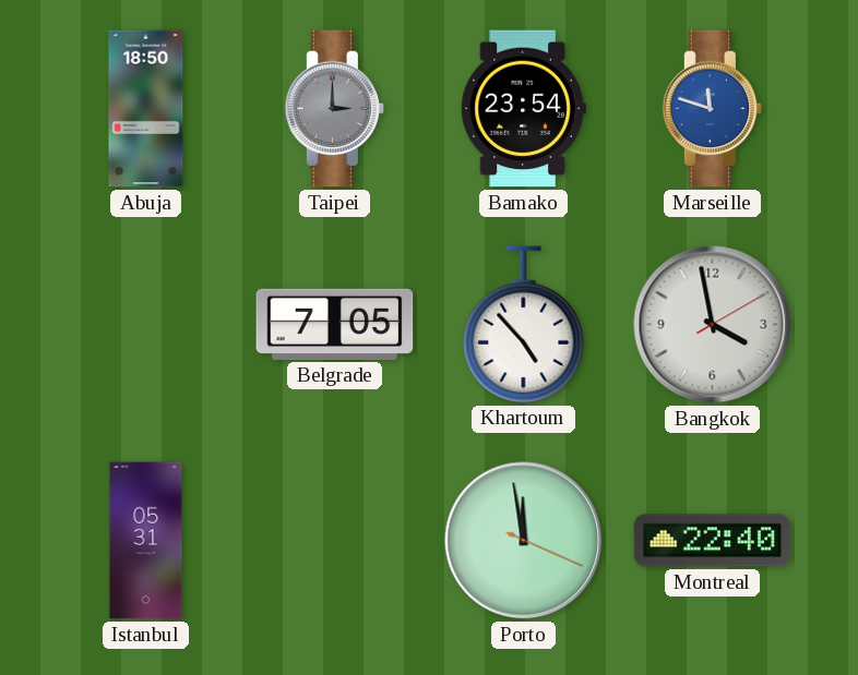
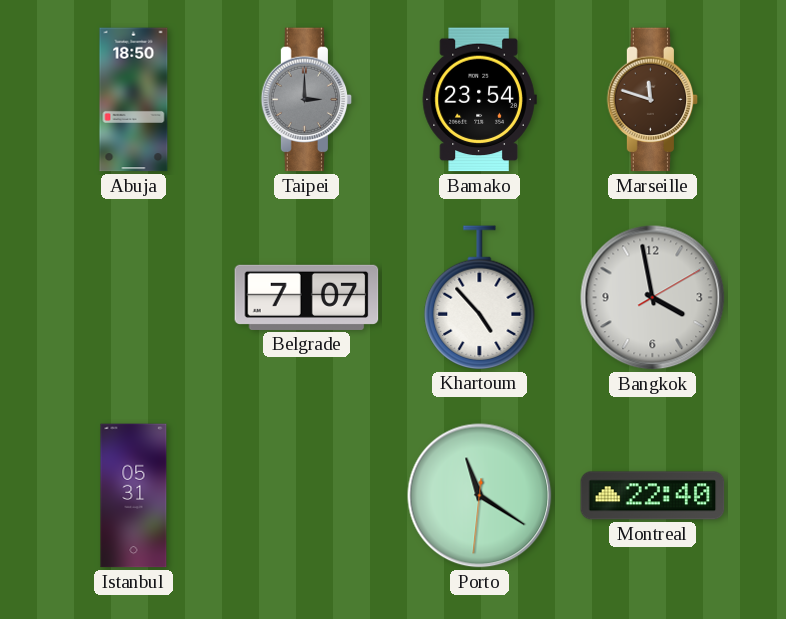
Marseille dial: blue -> brown (653, 100)
Belgrade: 7:05 -> 7:07 (307, 297)
Porto: 11:58 -> 11:20 (480, 496)
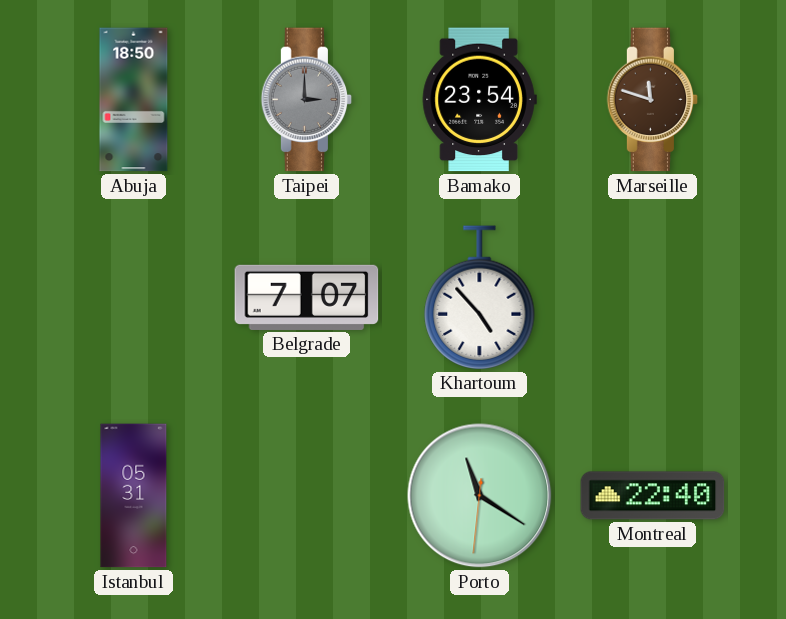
Bangkok: 3:58 -> none (653, 298)
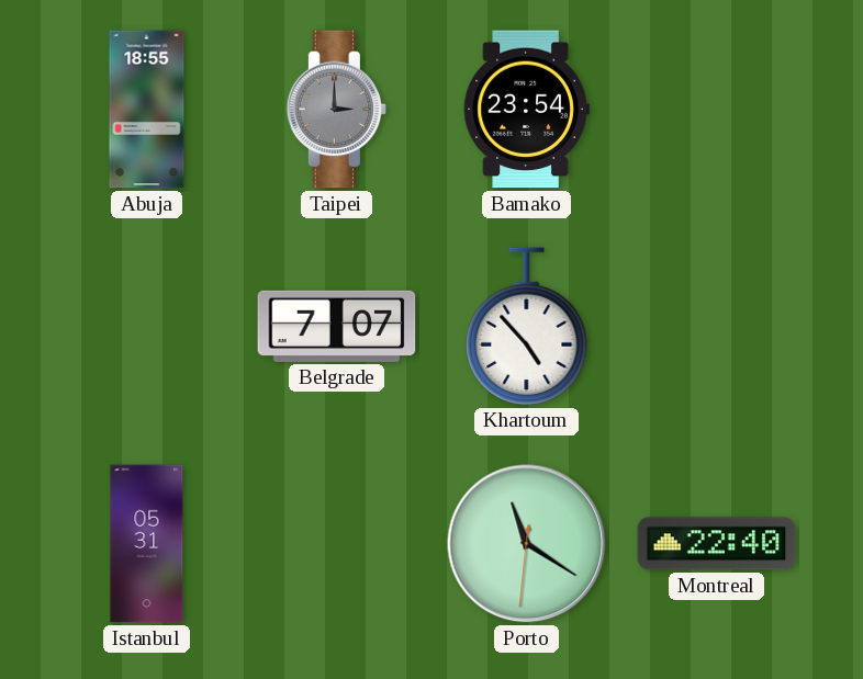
Abuja: 18:50 -> 18:55 (147, 110)
Marseille: 11:48 -> none (653, 100)
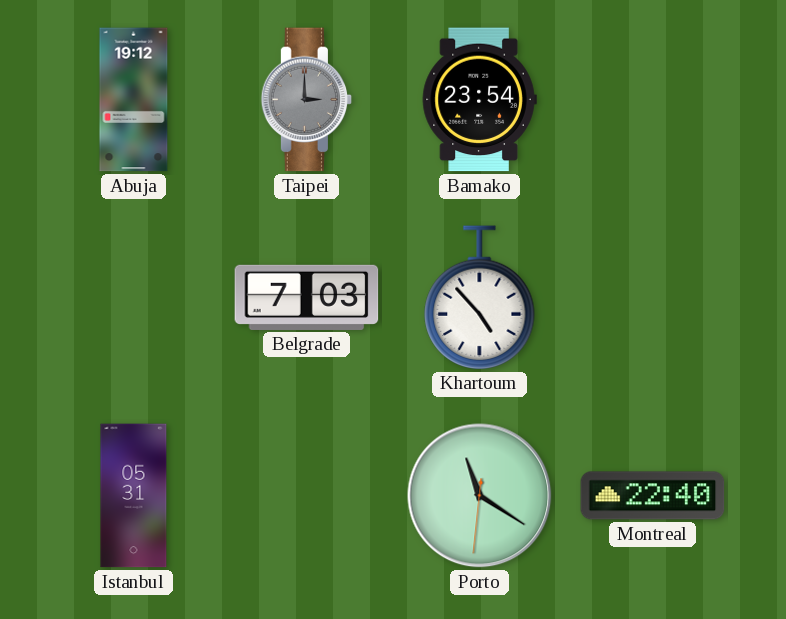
Abuja: 18:55 -> 19:12 (134, 100)
Belgrade: 7:07 -> 7:03 (307, 297)
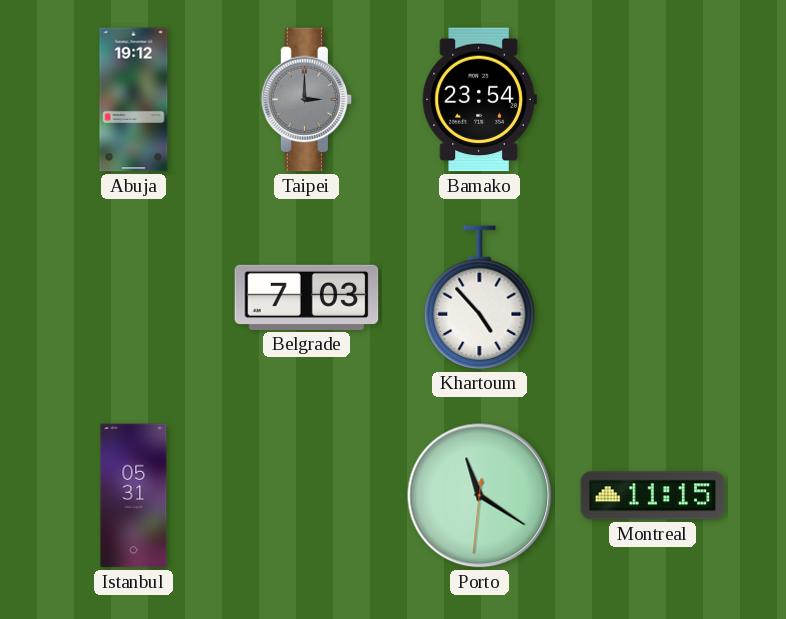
Montreal: 22:40 -> 11:15 (653, 496)
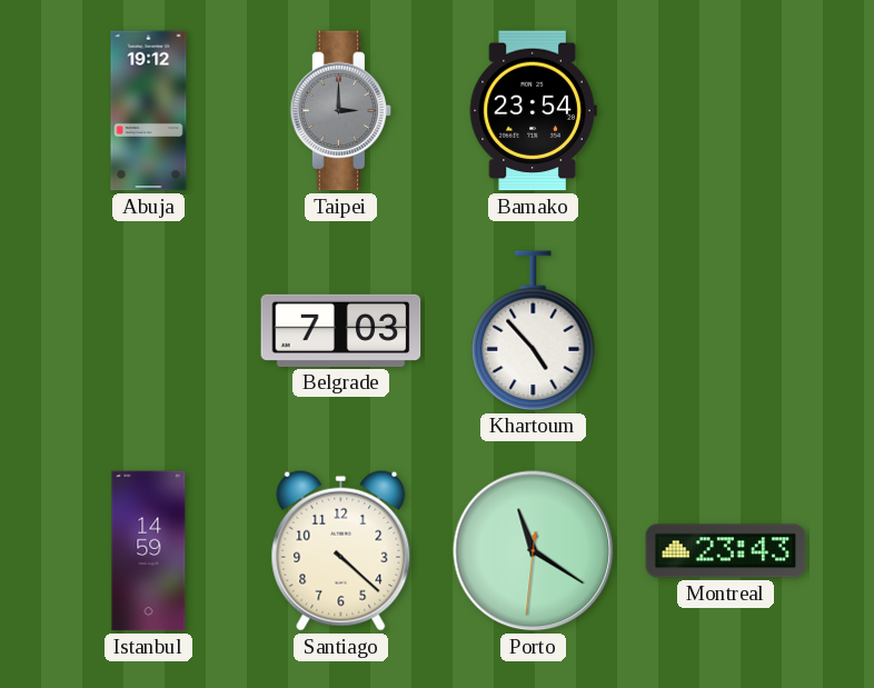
Istanbul: 05:31 -> 14:59 (149, 551)
Santiago: none -> 4:22 (341, 550)
Montreal: 11:15 -> 23:43 (726, 551)
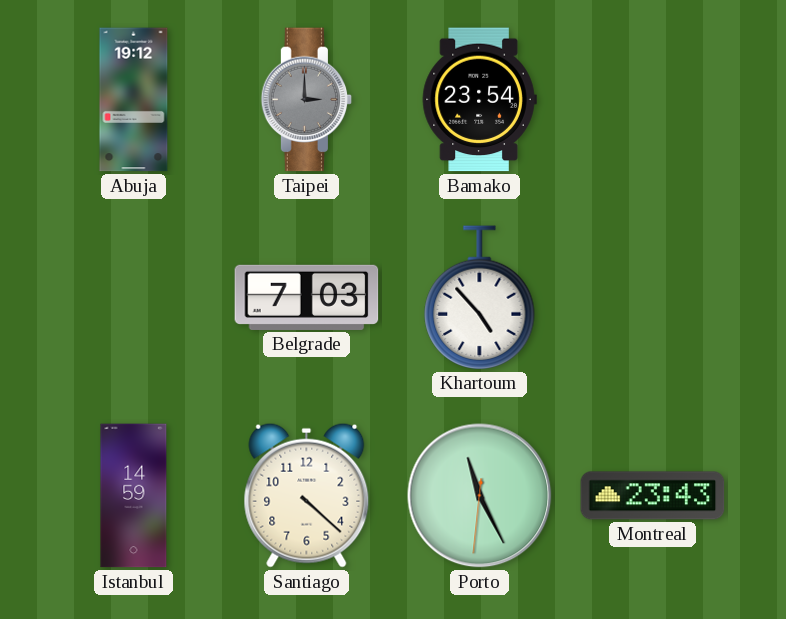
Porto: 11:20 -> 11:25 (480, 496)
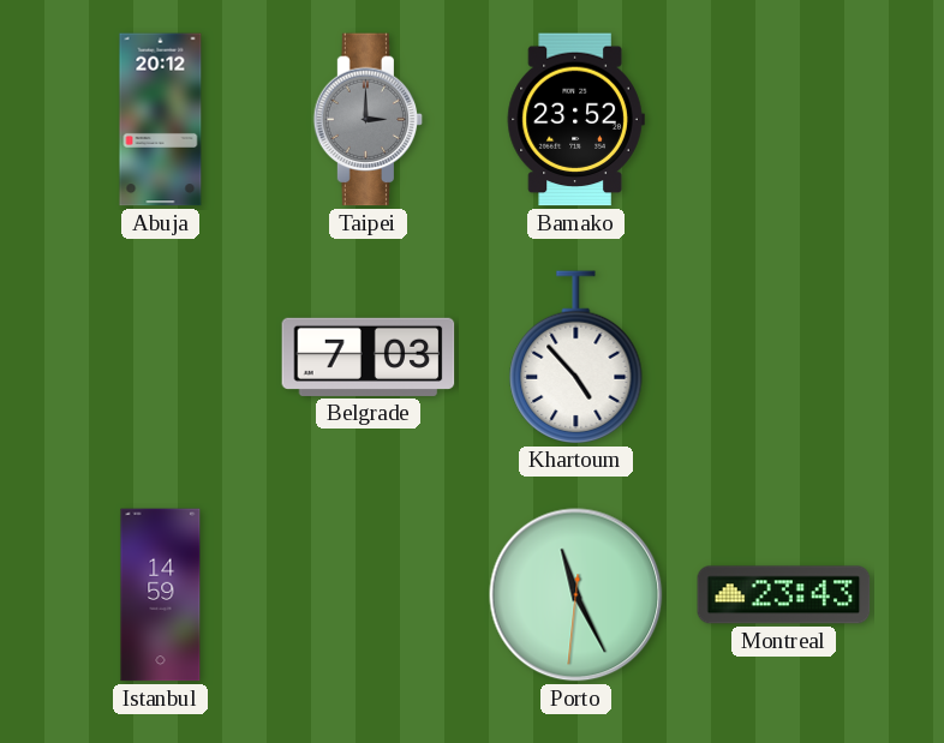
Abuja: 19:12 -> 20:12 (161, 120)
Bamako: 23:54 -> 23:52 (575, 120)
Santiago: 4:22 -> none (307, 495)
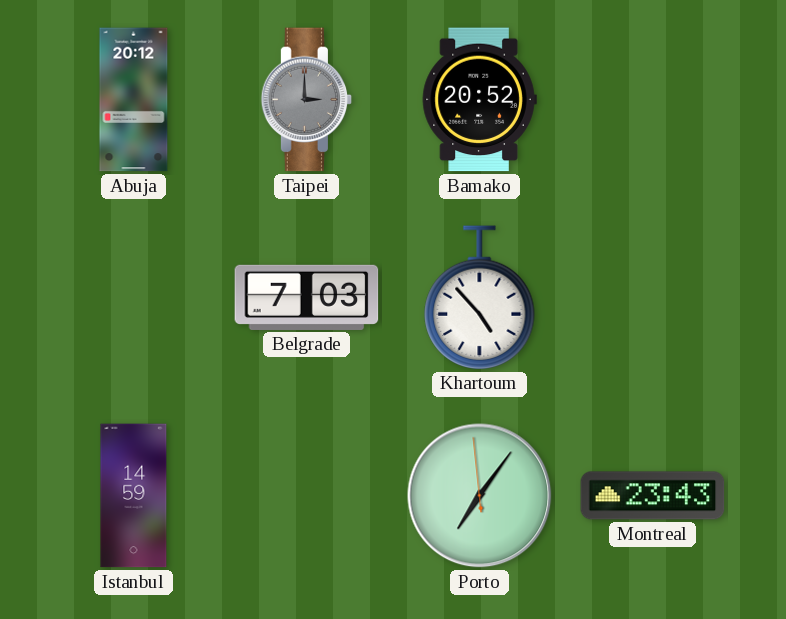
Bamako: 23:52 -> 20:52 (479, 100)
Porto: 11:25 -> 7:05 (480, 496)
